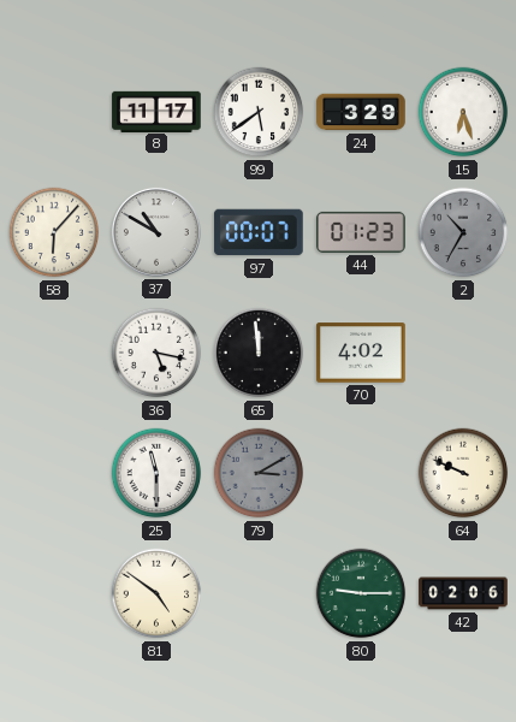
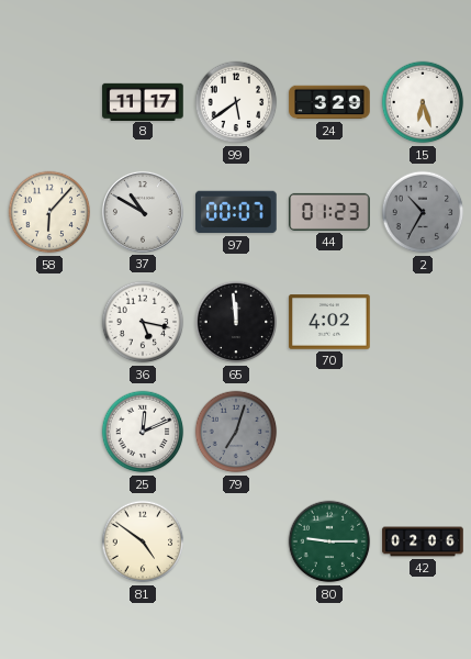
25: 11:30 -> 12:11 (143, 432)
79: 3:10 -> 7:03 (236, 432)
64: 9:49 -> none (463, 473)
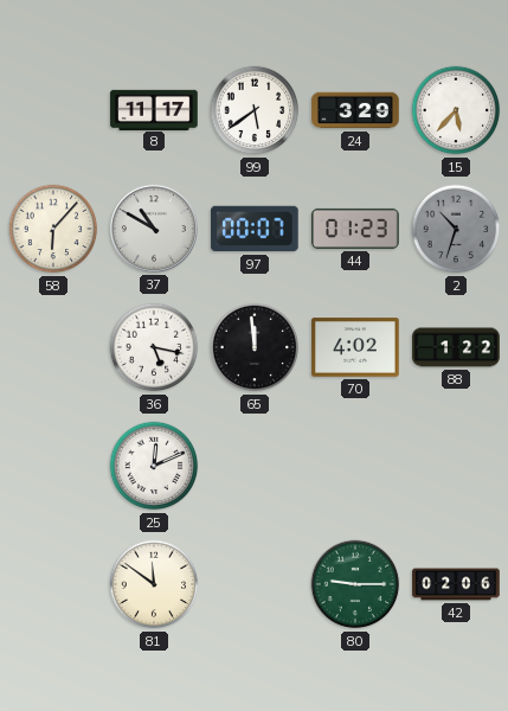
15: 6:27 -> 5:37 (456, 110)
2: 10:35 -> 10:33 (456, 229)
88: none -> 1:22 (456, 347)
79: 7:03 -> none (236, 432)
81: 4:51 -> 11:51 (154, 584)
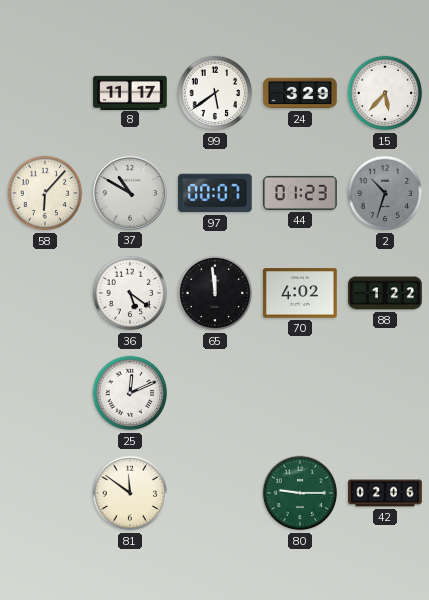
36: 5:17 -> 5:21 (130, 293)
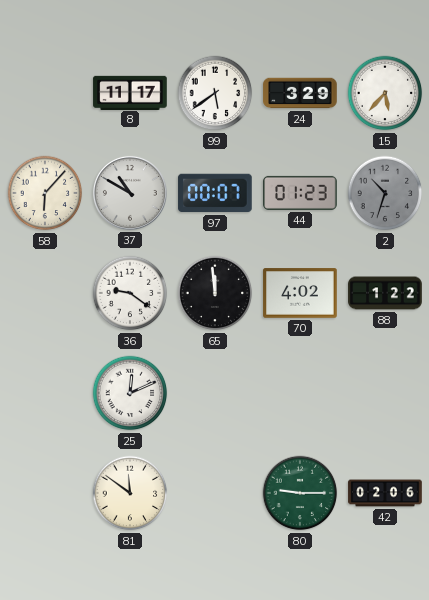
36: 5:21 -> 9:21 (130, 293)
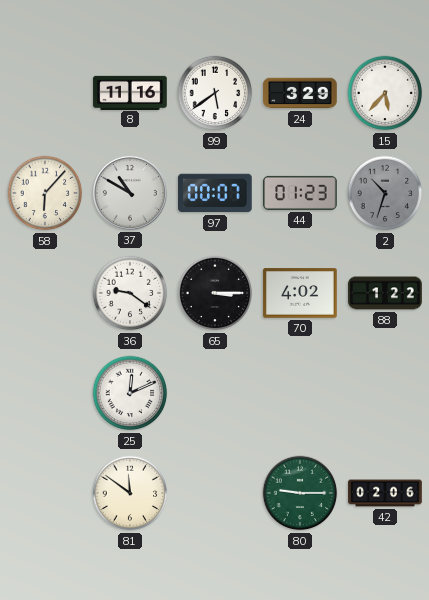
8: 11:17 -> 11:16 (130, 92)
65: 11:59 -> 3:15 (215, 293)
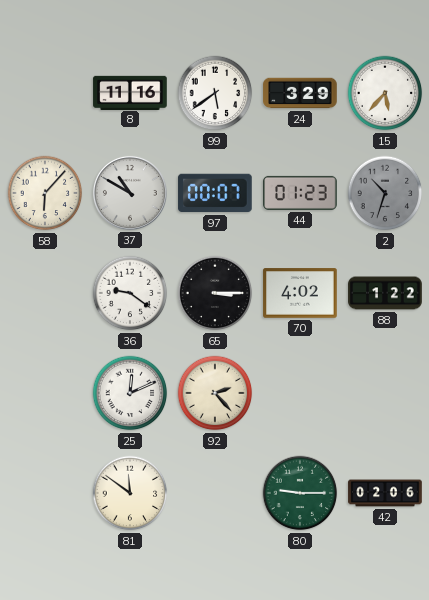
92: none -> 2:23 (215, 393)
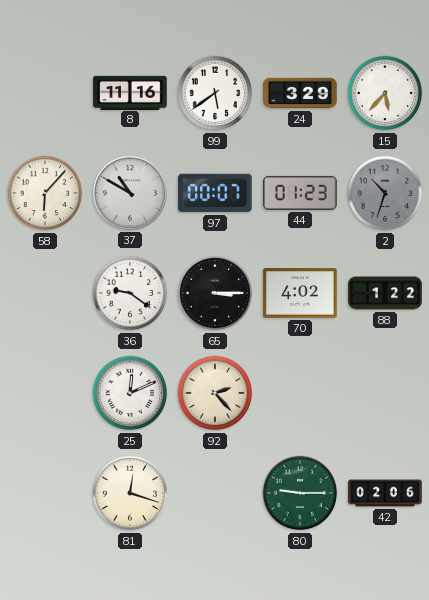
81: 11:51 -> 12:18 (130, 493)
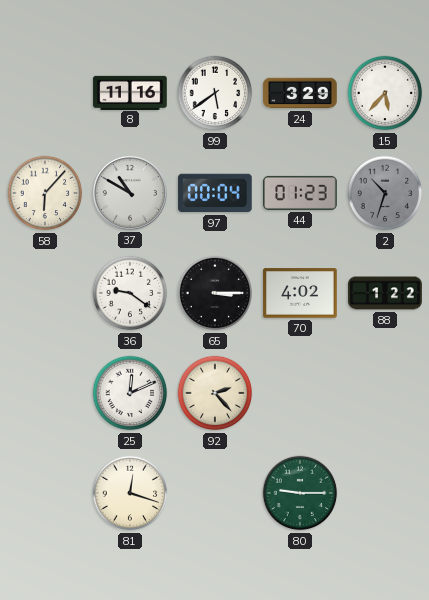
97: 00:07 -> 00:04 (215, 193)
42: 02:06 -> none (385, 493)
